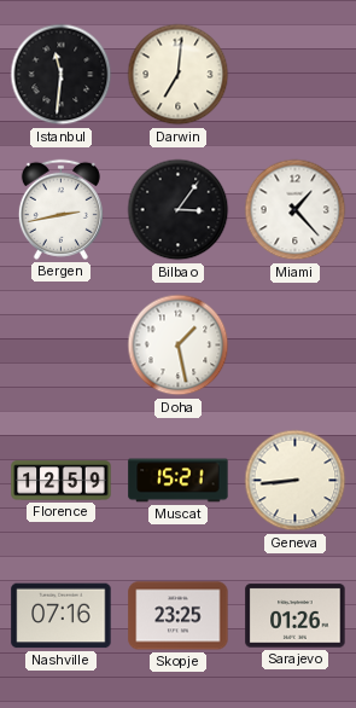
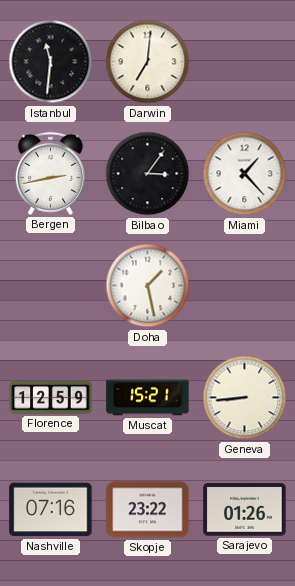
Skopje: 23:25 -> 23:22 (148, 510)
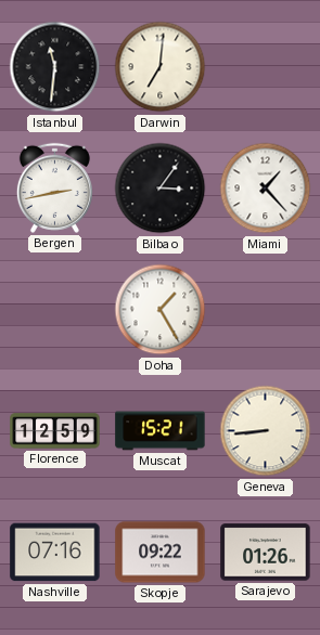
Doha: 1:28 -> 1:25 (161, 310)
Skopje: 23:22 -> 09:22 (161, 553)
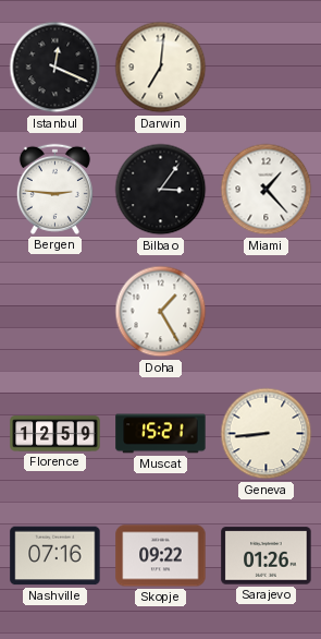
Istanbul: 11:31 -> 12:19 (55, 68)
Bergen: 2:43 -> 2:46 (54, 189)
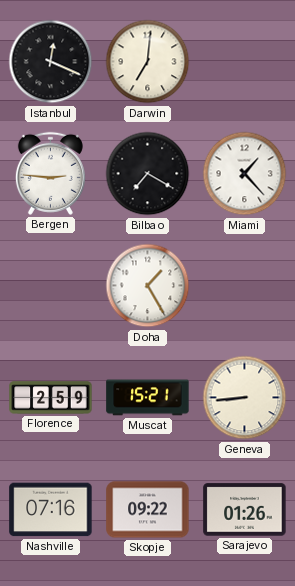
Bilbao: 3:06 -> 7:20 (148, 174)
Florence: 12:59 -> 2:59 (51, 398)
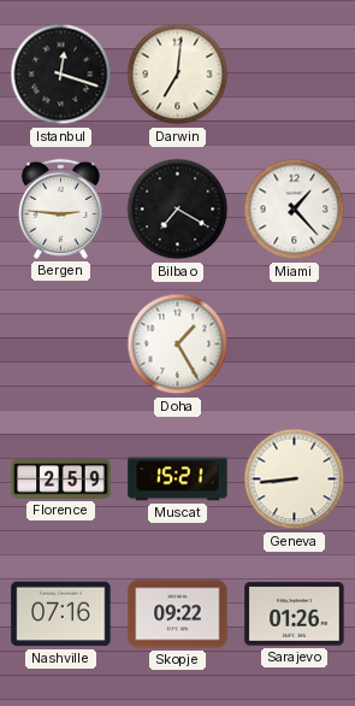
Istanbul: 12:19 -> 12:18 (61, 75)
